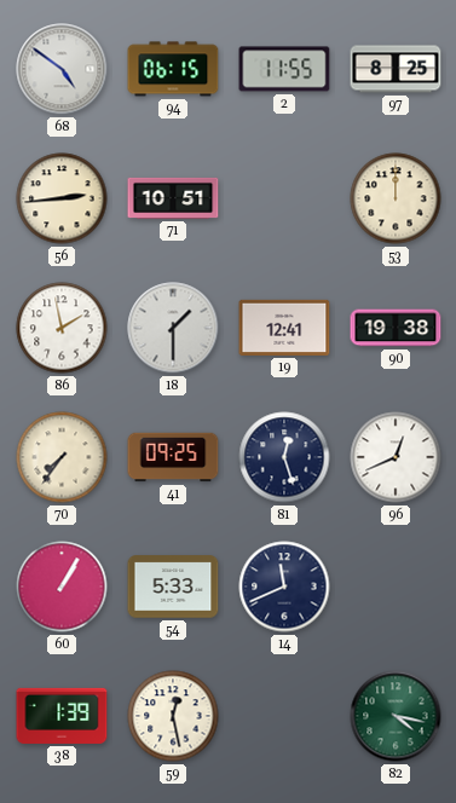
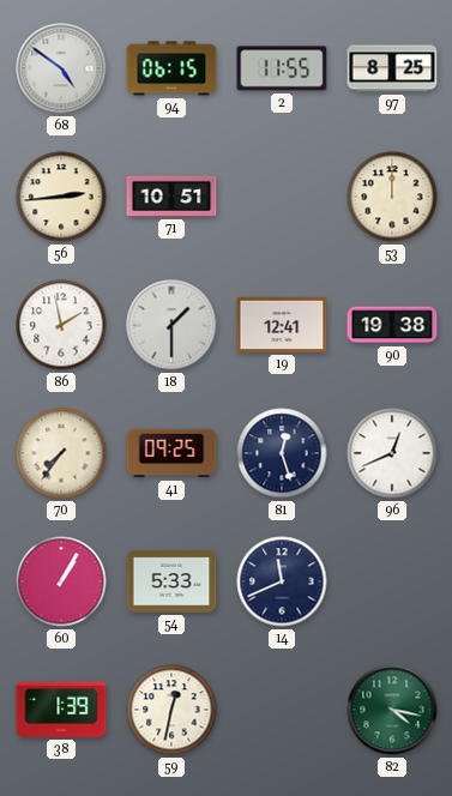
59: 12:28 -> 12:32 (171, 710)
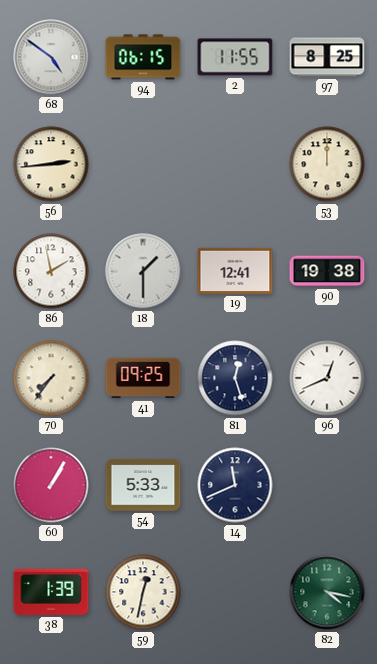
71: 10:51 -> none (171, 197)
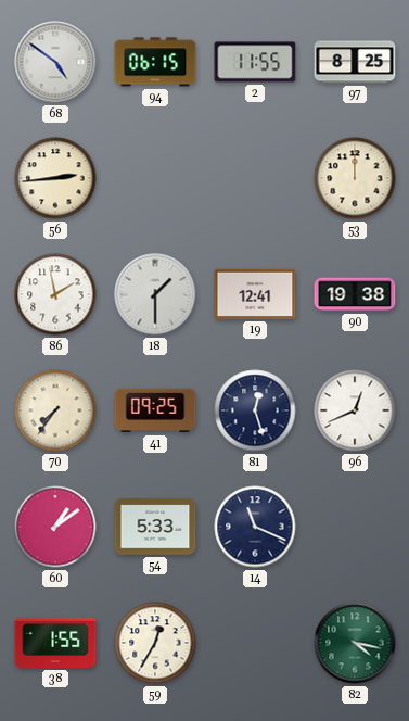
60: 1:05 -> 1:09 (55, 527)
14: 11:41 -> 11:19 (255, 527)
38: 1:39 -> 1:55 (55, 643)
59: 12:32 -> 12:35 (155, 643)
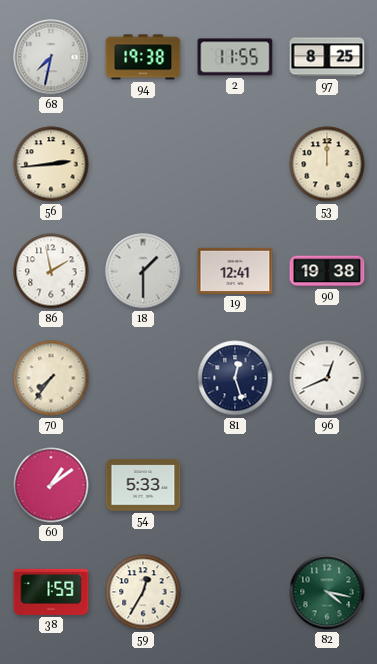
68: 4:51 -> 7:32 (51, 57)
94: 06:15 -> 19:38 (143, 57)
41: 09:25 -> none (155, 410)
14: 11:19 -> none (255, 527)
38: 1:55 -> 1:59 (51, 592)
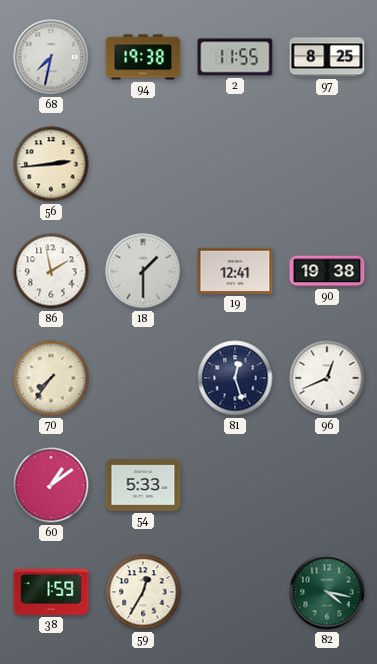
53: 12:00 -> none (327, 164)
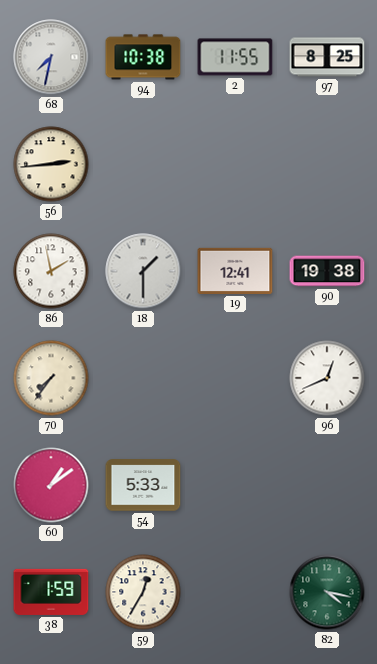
94: 19:38 -> 10:38 (143, 57)
81: 12:27 -> none (235, 378)
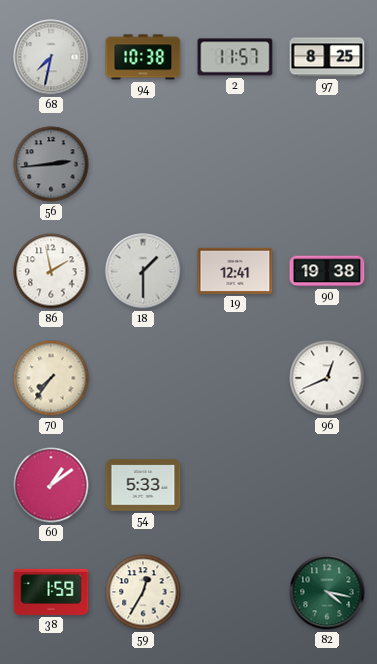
2: 11:55 -> 11:57 (235, 57)
56 dial: cream -> grey (51, 164)
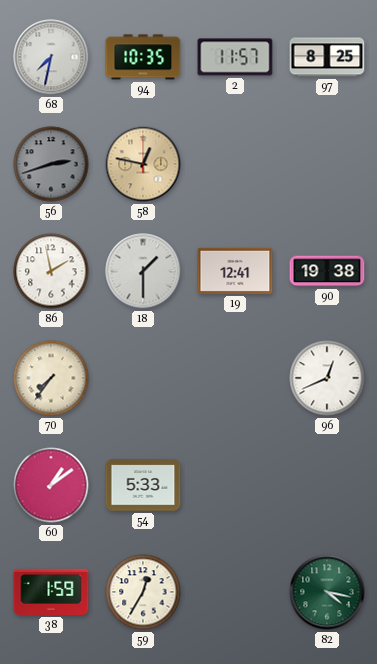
94: 10:38 -> 10:35 (143, 57)
56: 2:44 -> 2:42 (51, 164)
58: none -> 12:47 (143, 164)
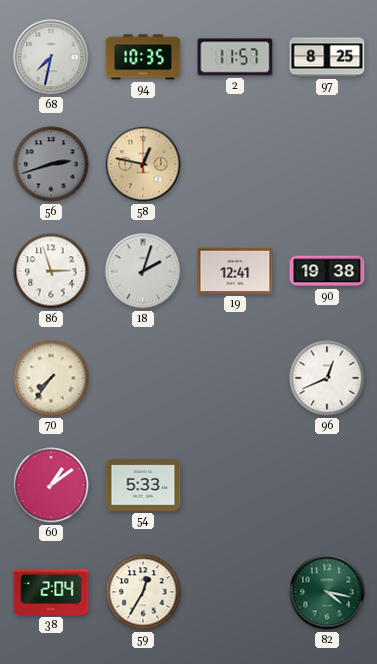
86: 1:58 -> 2:57 (51, 271)
18: 1:30 -> 2:03 (143, 271)
38: 1:59 -> 2:04 (51, 592)
